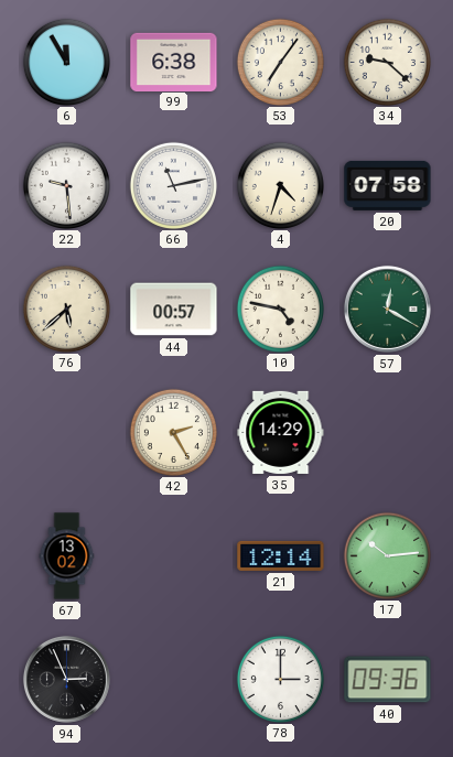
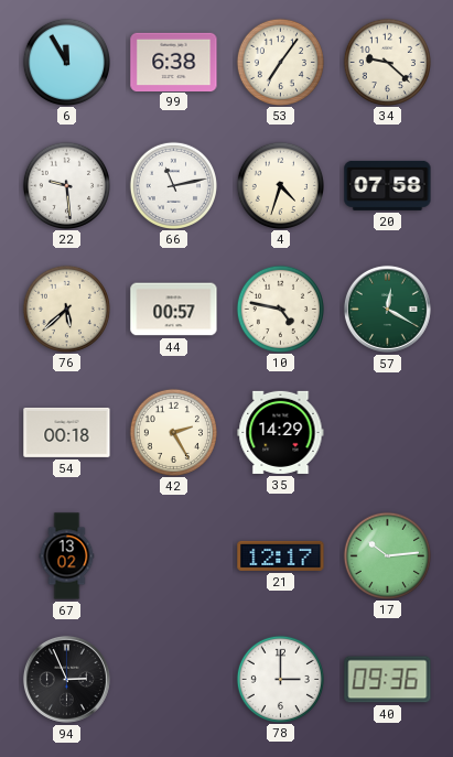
54: none -> 00:18 (67, 432)
21: 12:14 -> 12:17 (281, 555)
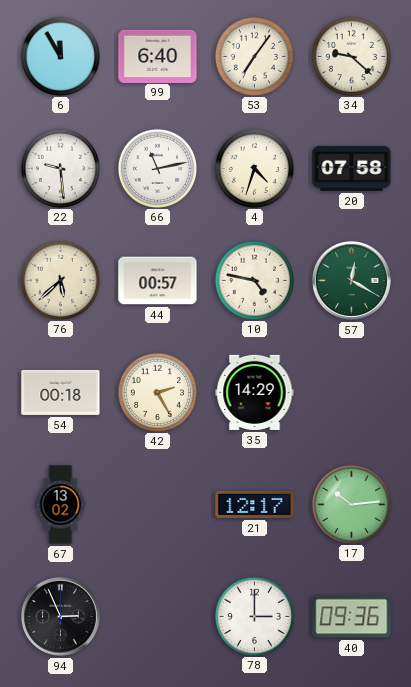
99: 6:38 -> 6:40 (158, 56)
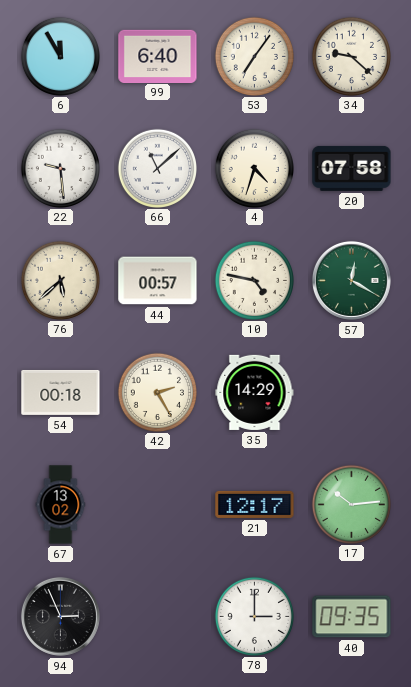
66: 11:13 -> 11:08 (157, 168)
40: 09:36 -> 09:35 (352, 617)
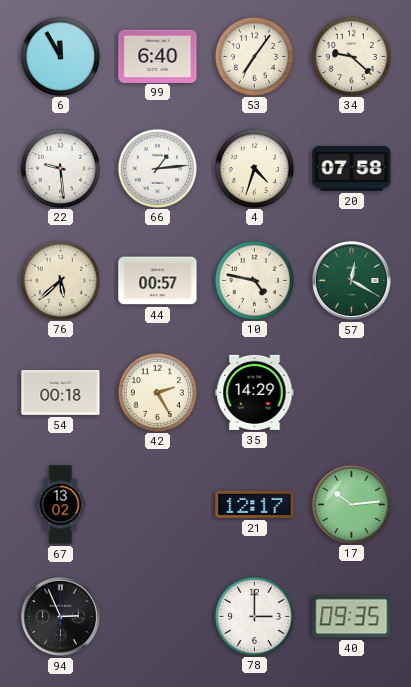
66: 11:08 -> 1:14 (157, 168)
